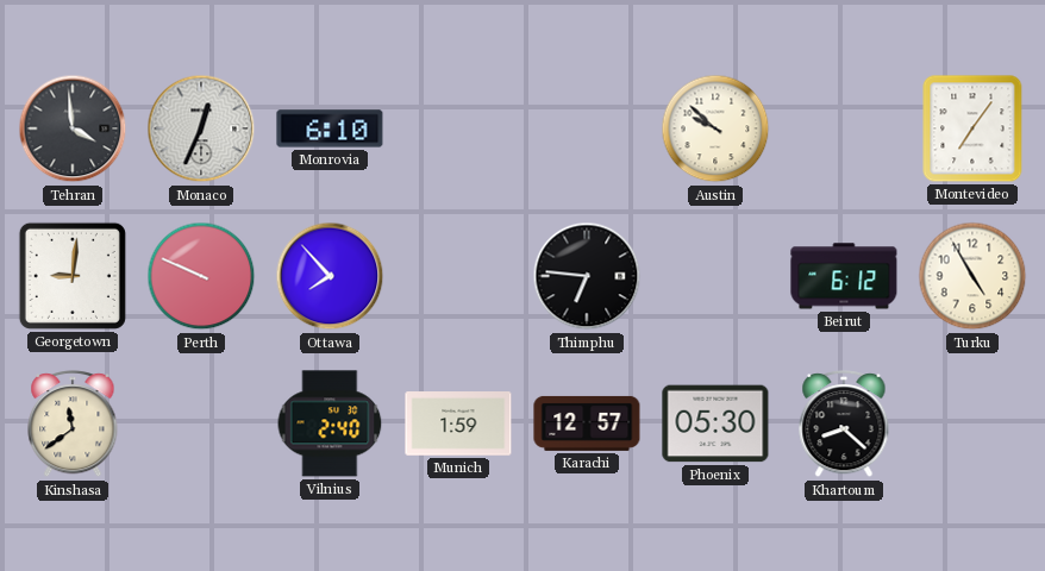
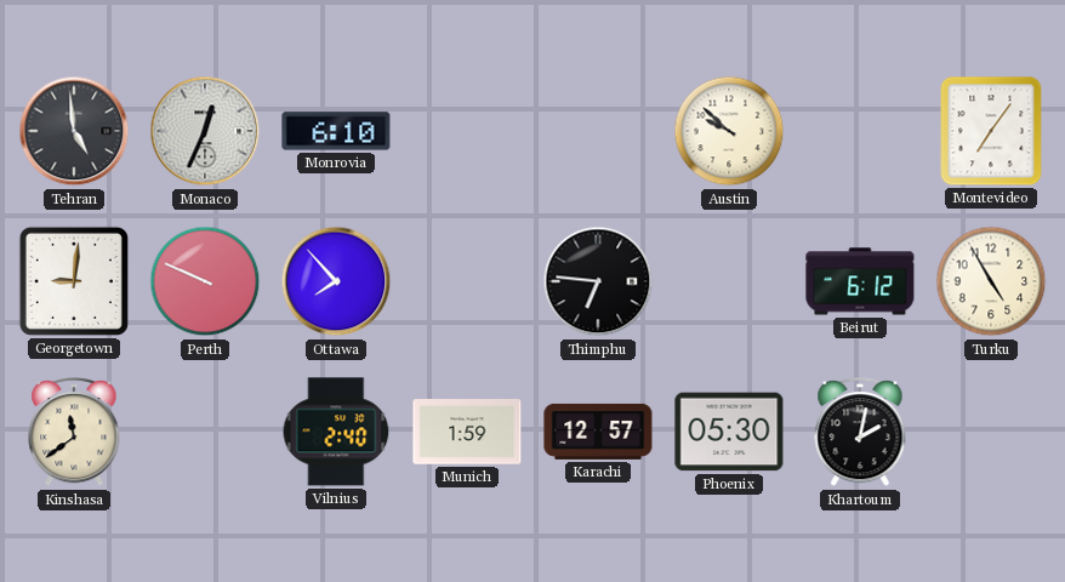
Tehran: 3:59 -> 4:59 (74, 131)
Khartoum: 8:22 -> 2:02 (860, 433)
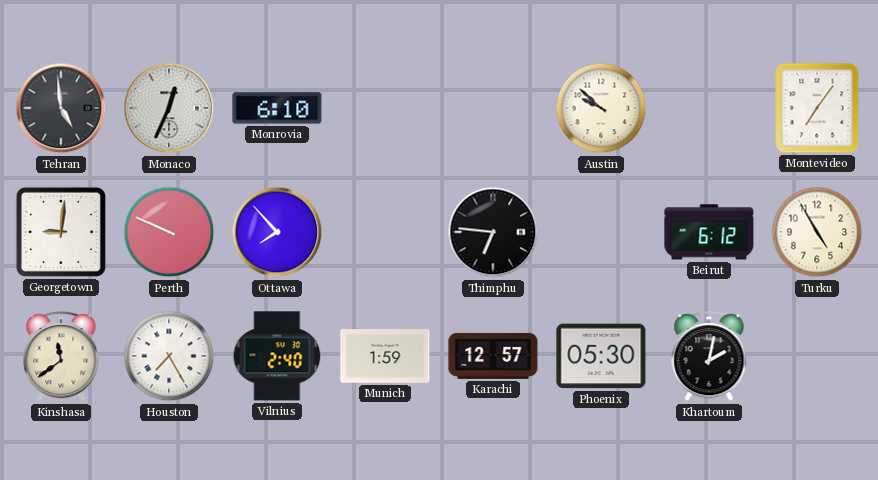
Houston: none -> 7:25 (169, 356)
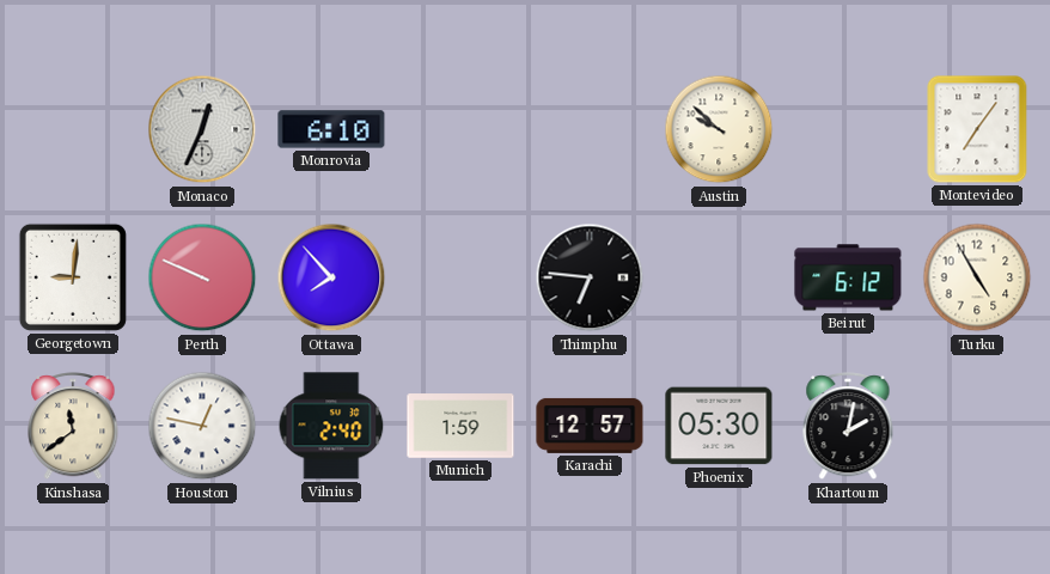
Tehran: 4:59 -> none (61, 108)
Houston: 7:25 -> 12:47 (202, 426)
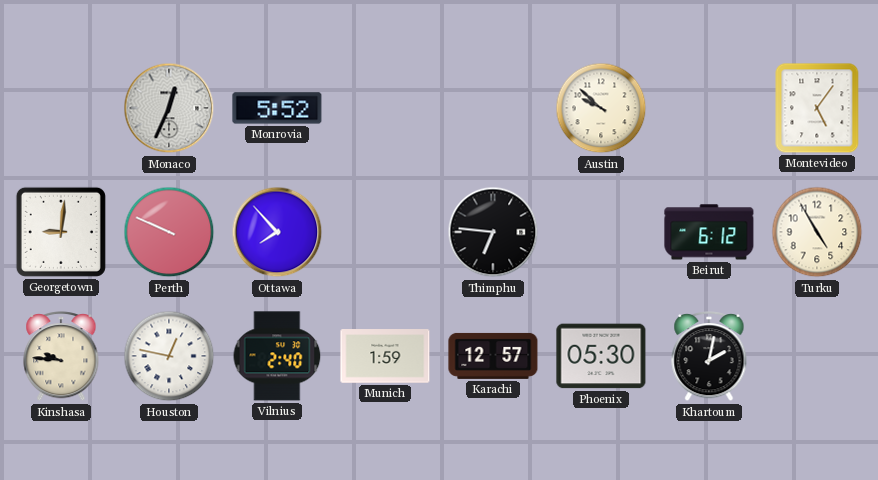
Monrovia: 6:10 -> 5:52 (277, 108)
Montevideo: 7:06 -> 5:06 (817, 108)
Kinshasa: 11:39 -> 9:46 (61, 357)
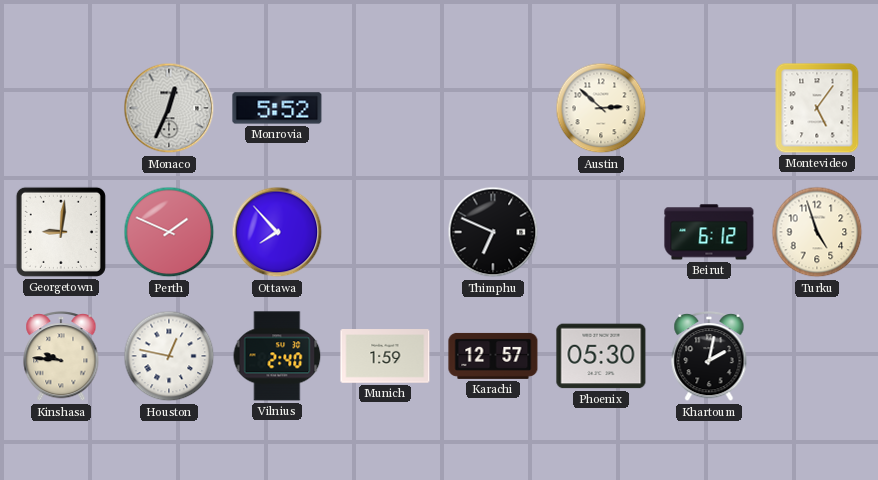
Austin: 9:52 -> 2:52 (601, 108)
Perth: 9:49 -> 1:49 (169, 232)
Thimphu: 6:46 -> 6:49 (493, 232)
Turku: 4:55 -> 4:57 (817, 232)
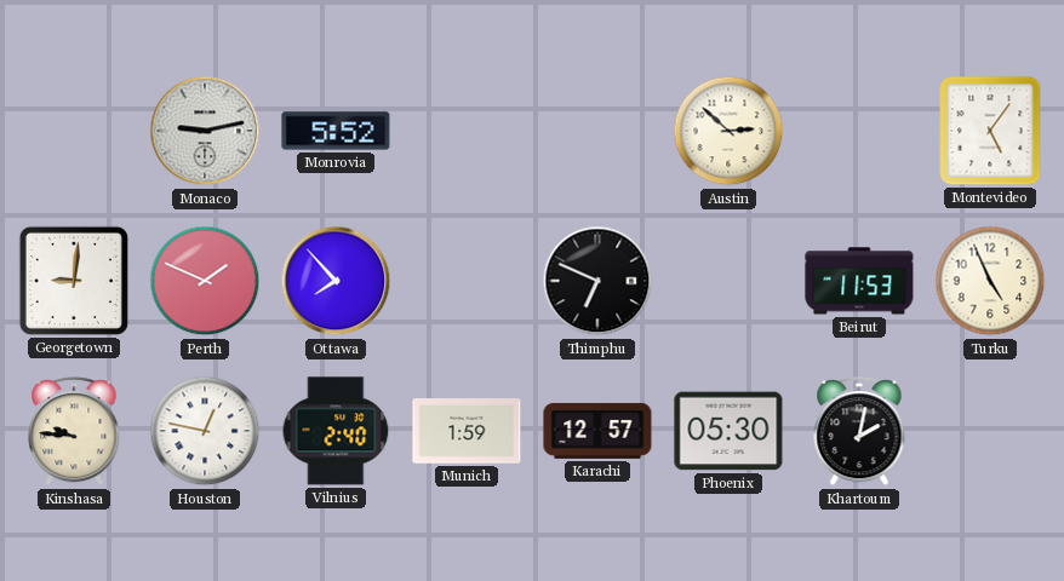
Monaco: 12:34 -> 9:13 (205, 131)
Beirut: 6:12 -> 11:53 (859, 281)
Turku: 4:57 -> 4:56 (990, 281)
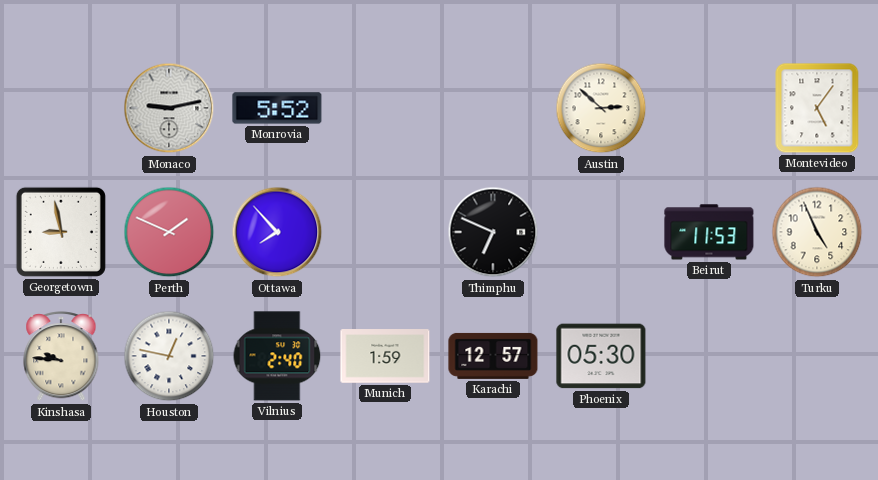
Georgetown: 9:01 -> 8:58 (61, 232)
Khartoum: 2:02 -> none (859, 432)
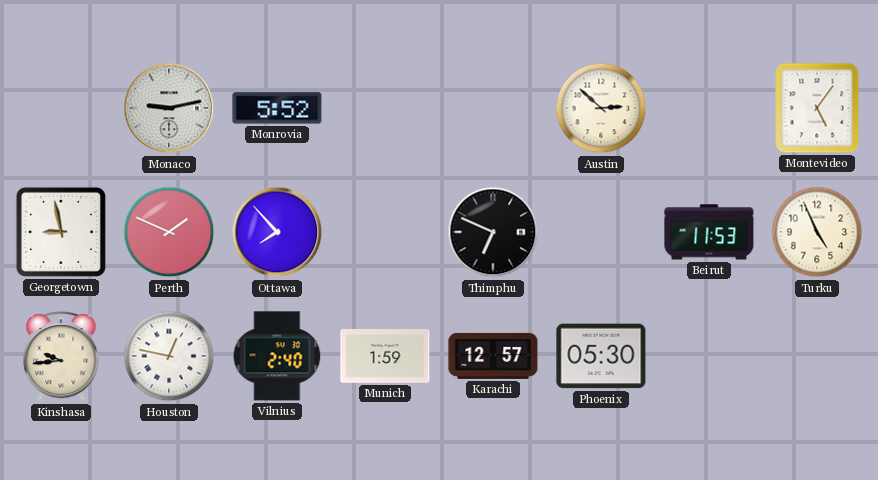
Kinshasa: 9:46 -> 9:44 (61, 357)
